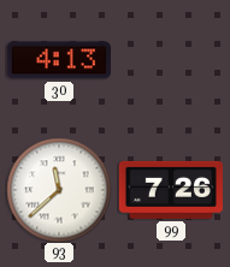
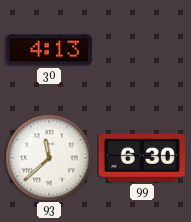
99: 7:26 -> 6:30 (142, 158)
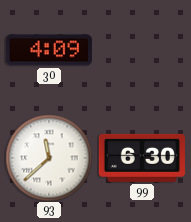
30: 4:13 -> 4:09 (49, 50)
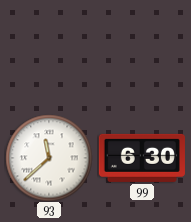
30: 4:09 -> none (49, 50)
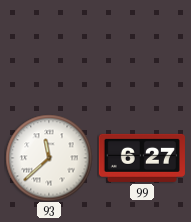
99: 6:30 -> 6:27 (142, 158)
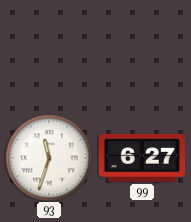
93: 11:38 -> 11:33 (49, 158)
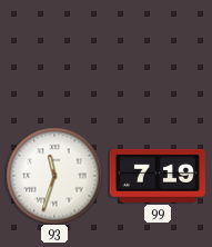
99: 6:27 -> 7:19 (158, 176)
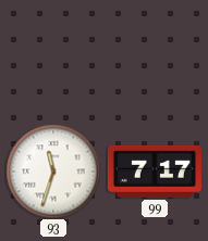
99: 7:19 -> 7:17 (155, 172)
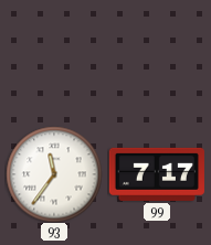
93: 11:33 -> 11:36 (54, 174)
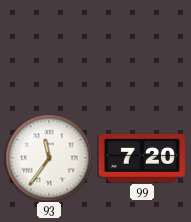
99: 7:17 -> 7:20 (142, 158)
